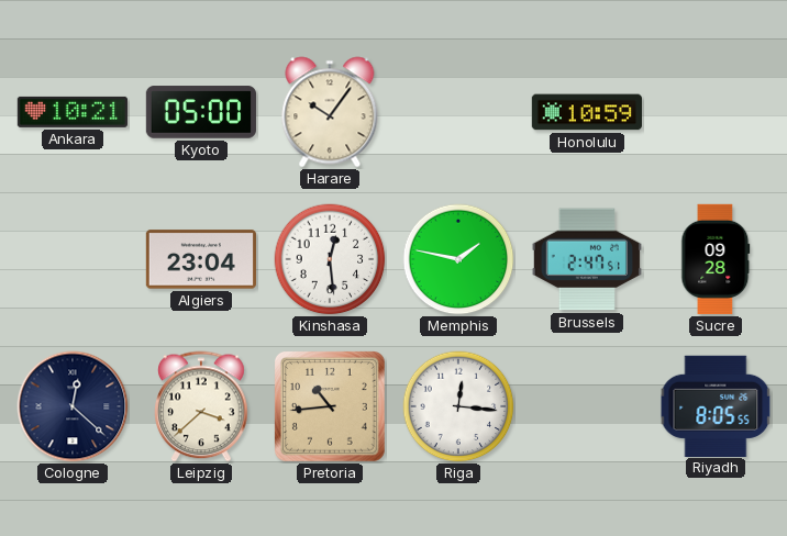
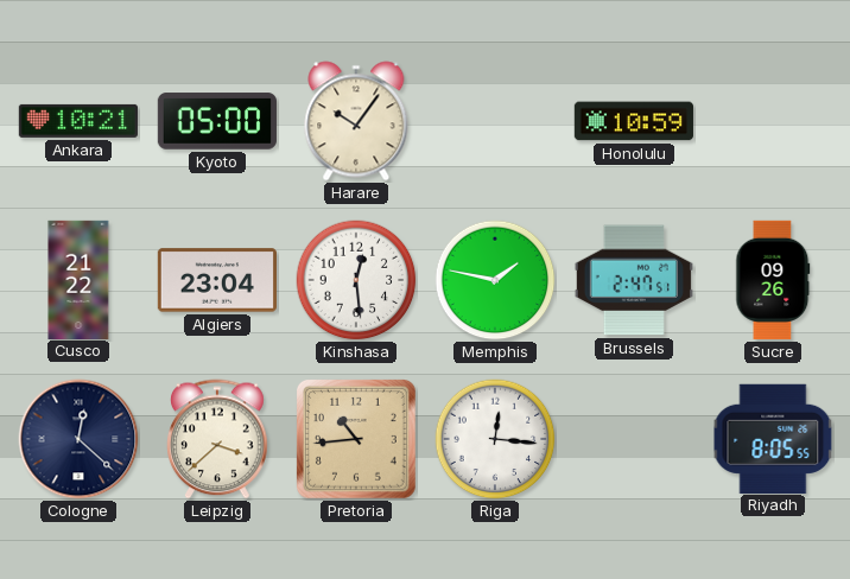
Cusco: none -> 21:22 (78, 279)
Sucre: 09:28 -> 09:26 (773, 280)
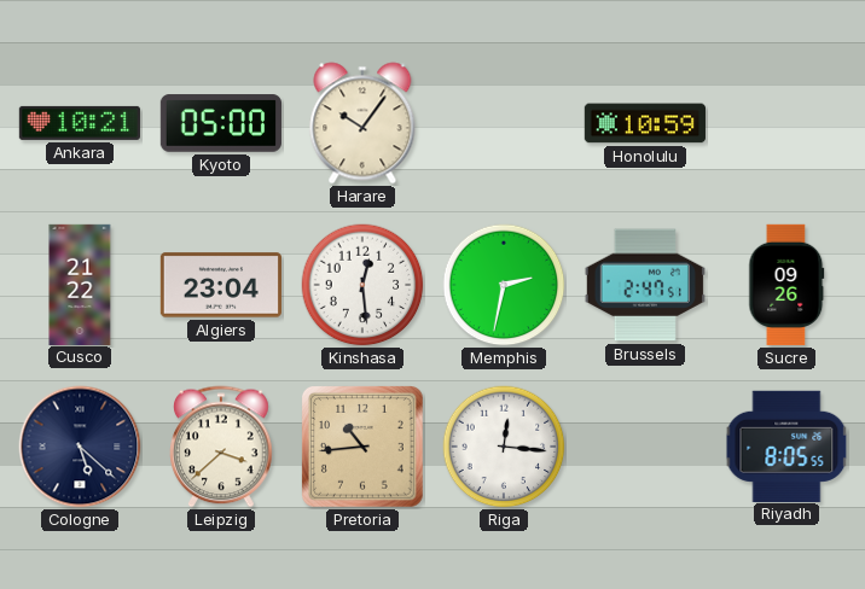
Memphis: 1:47 -> 2:32 (504, 285)
Cologne: 12:22 -> 5:22 (80, 447)
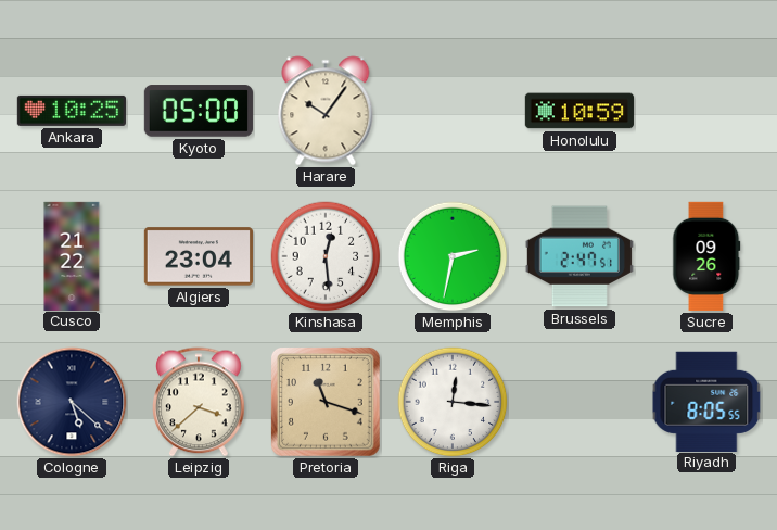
Ankara: 10:21 -> 10:25 (72, 111)
Pretoria: 10:44 -> 11:18 (327, 403)
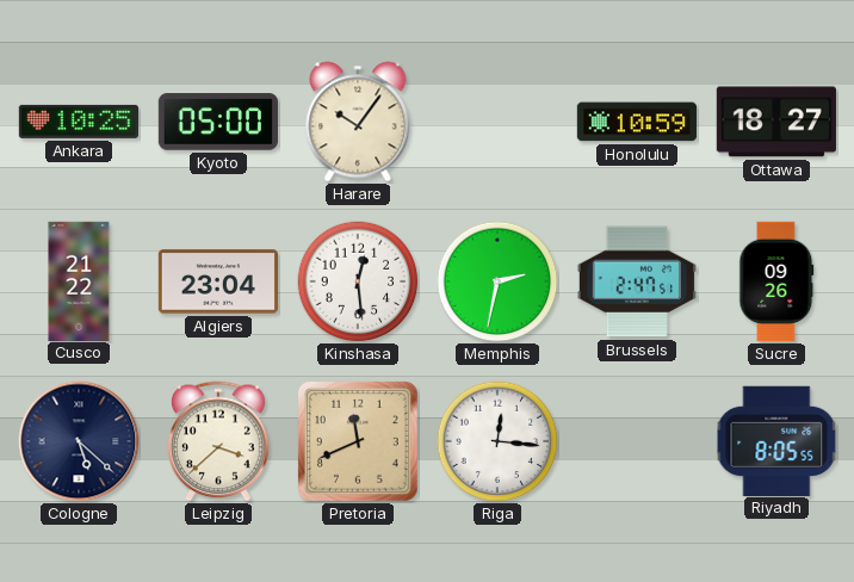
Ottawa: none -> 18:27 (776, 122)
Pretoria: 11:18 -> 11:41 (359, 442)
